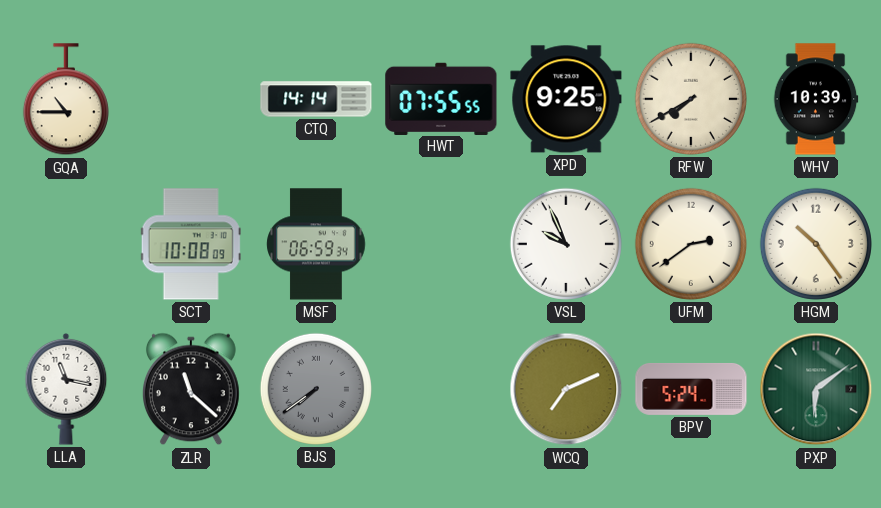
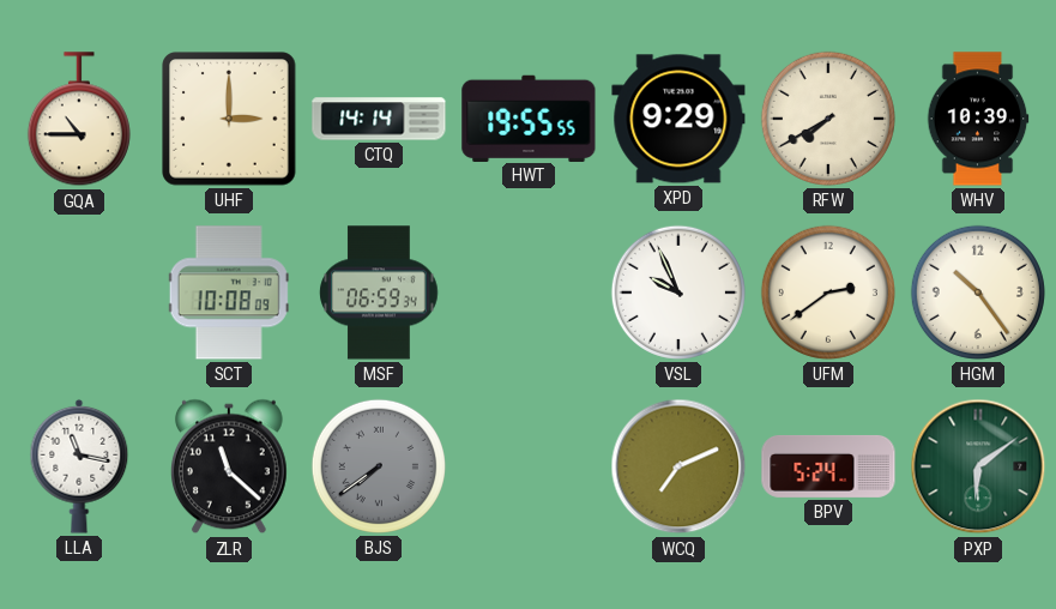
UHF: none -> 3:00 (229, 119)
HWT: 07:55 -> 19:55 (529, 117)
XPD: 9:25 -> 9:29 (678, 119)
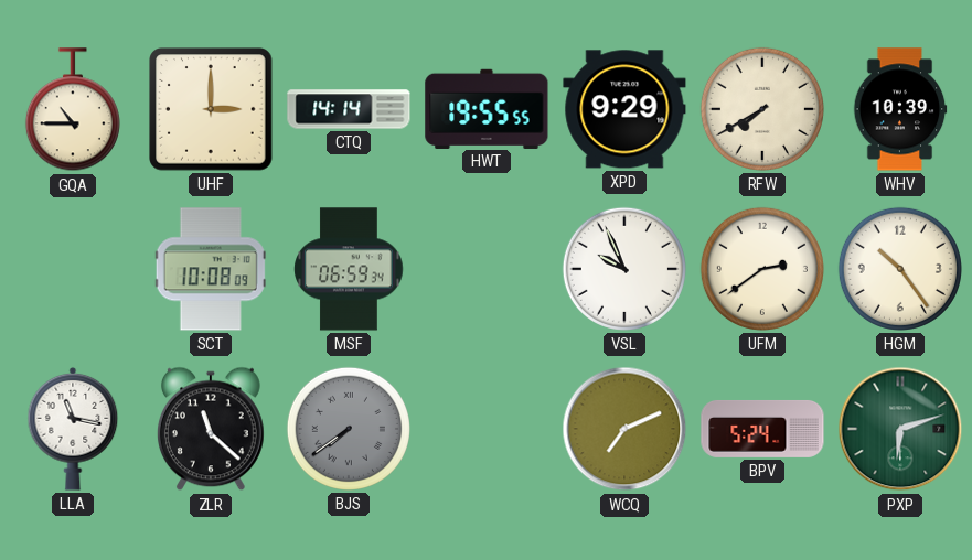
PXP: 6:09 -> 6:12 (900, 429)
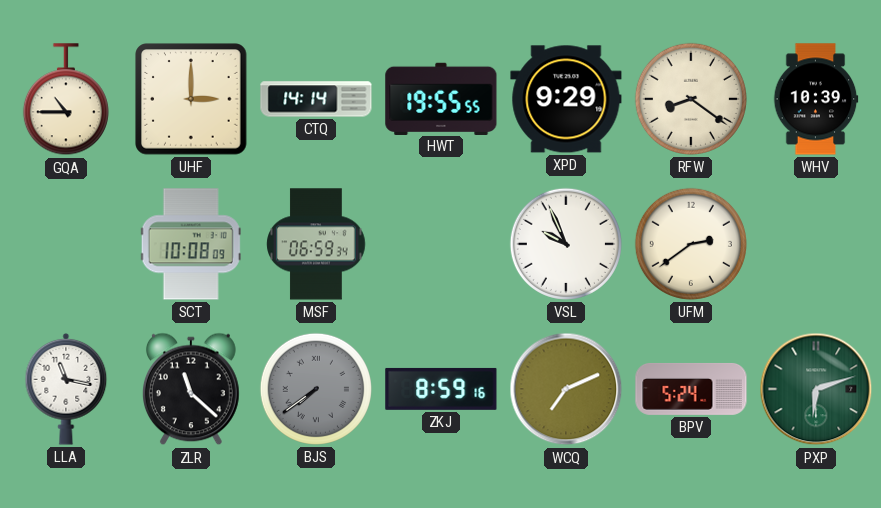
RFW: 7:40 -> 8:21 (691, 99)
HGM: 10:24 -> none (900, 269)
ZKJ: none -> 8:59 (441, 389)
